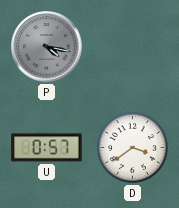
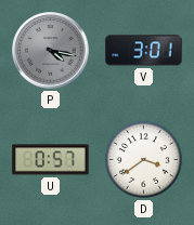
V: none -> 3:01 (144, 51)
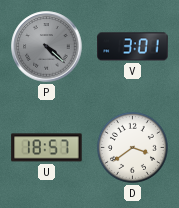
P: 4:17 -> 4:22 (47, 47)
U: 0:57 -> 18:57 (47, 148)
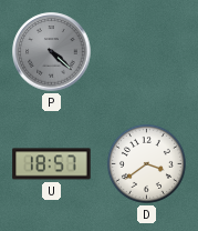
V: 3:01 -> none (133, 47)
